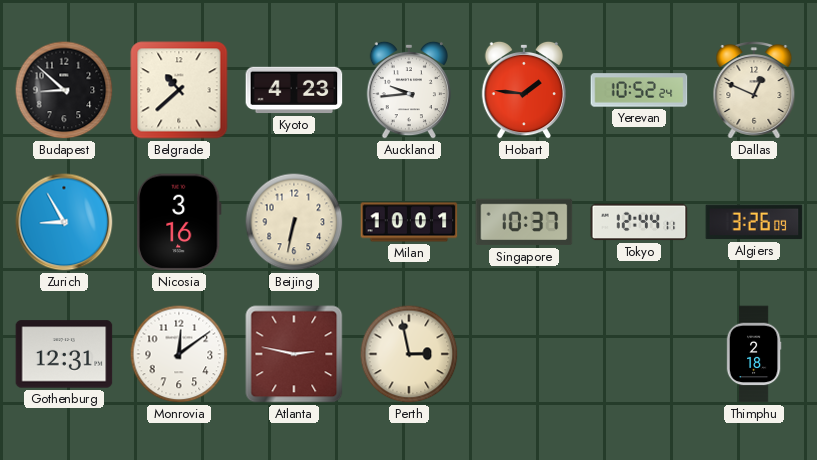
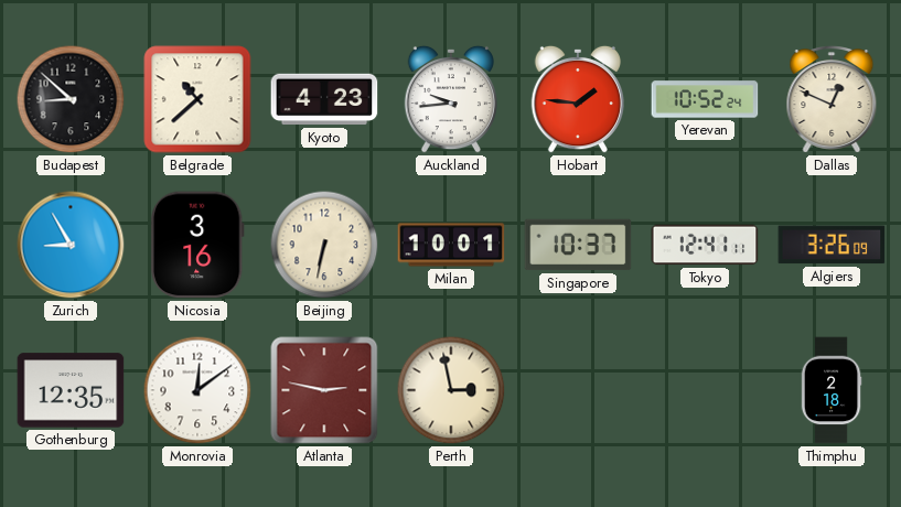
Tokyo: 12:44 -> 12:41 (705, 245)
Gothenburg: 12:31 -> 12:35 (71, 390)
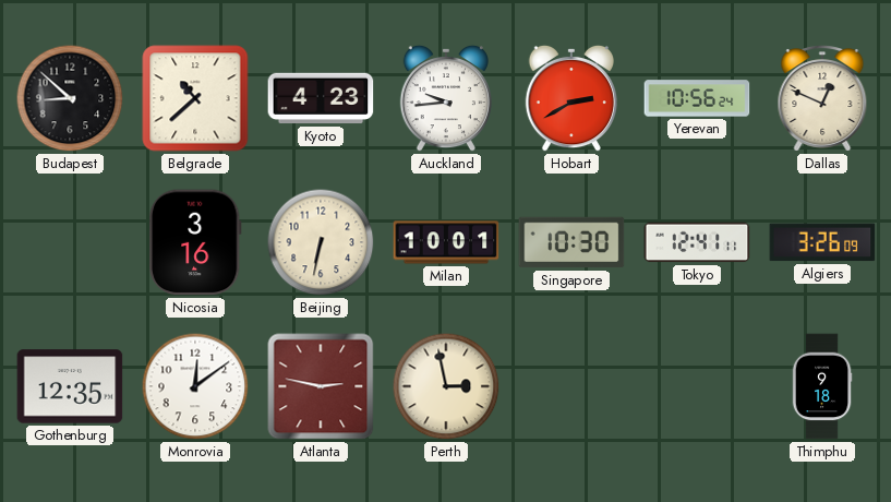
Hobart: 1:46 -> 2:40 (570, 98)
Yerevan: 10:52 -> 10:56 (697, 98)
Zurich: 8:55 -> none (71, 245)
Singapore: 10:37 -> 10:30 (571, 242)
Thimphu: 2:18 -> 9:18 (822, 386)
